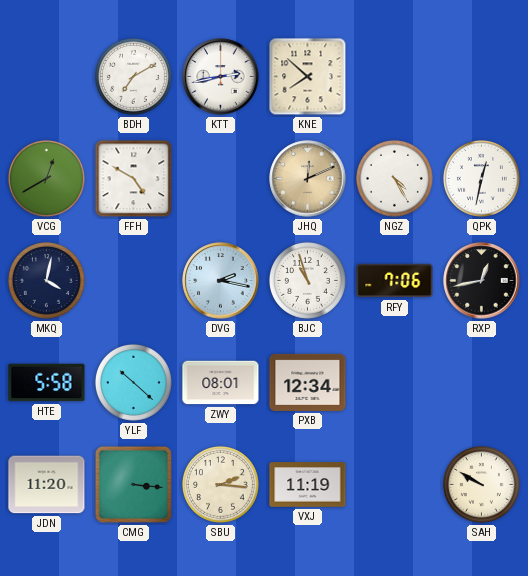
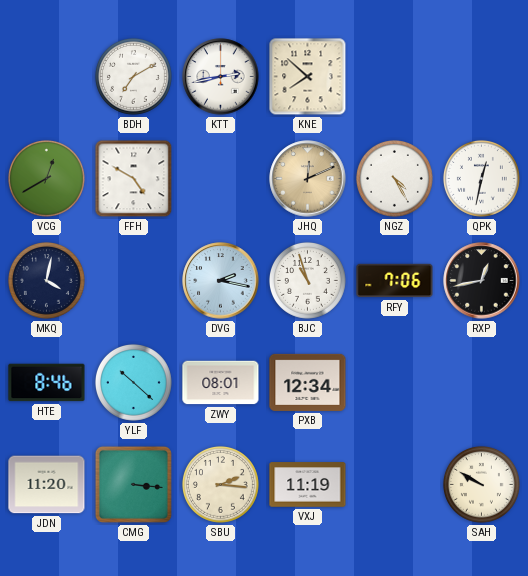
HTE: 5:58 -> 8:46 (47, 383)
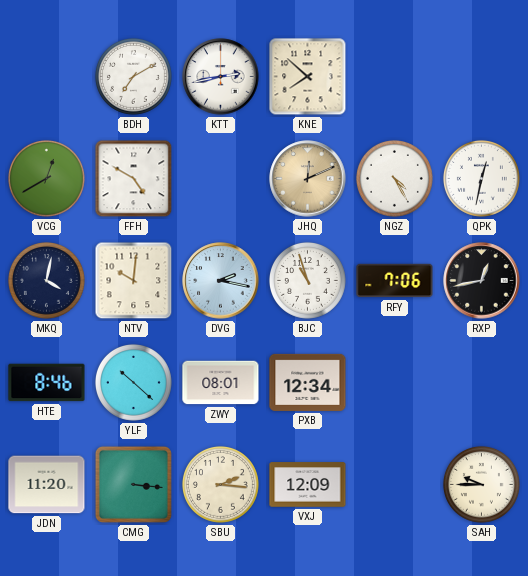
NTV: none -> 10:01 (134, 281)
VXJ: 11:19 -> 12:09 (308, 485)
SAH: 9:50 -> 9:45 (481, 484)
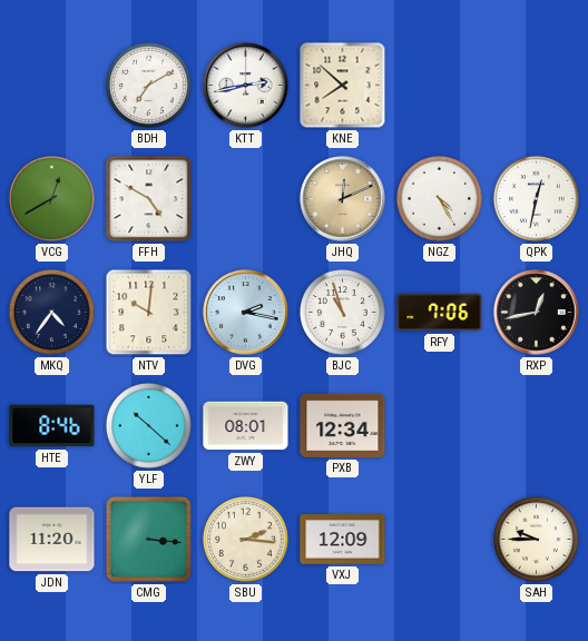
MKQ: 4:02 -> 4:36 (51, 312)
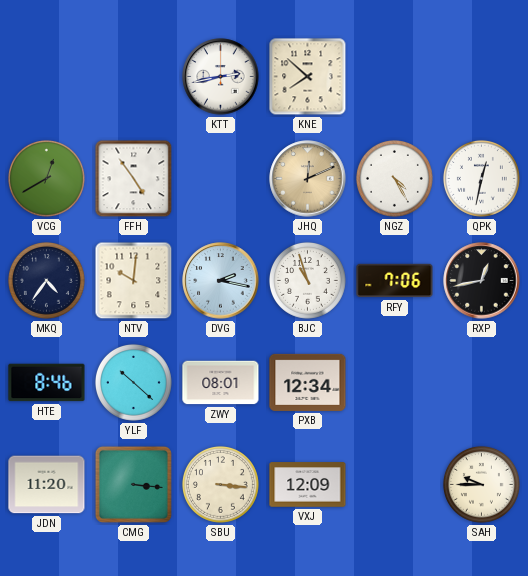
BDH: 7:10 -> none (148, 85)
FFH: 4:50 -> 4:54 (134, 179)
SBU: 2:16 -> 3:16 (220, 484)
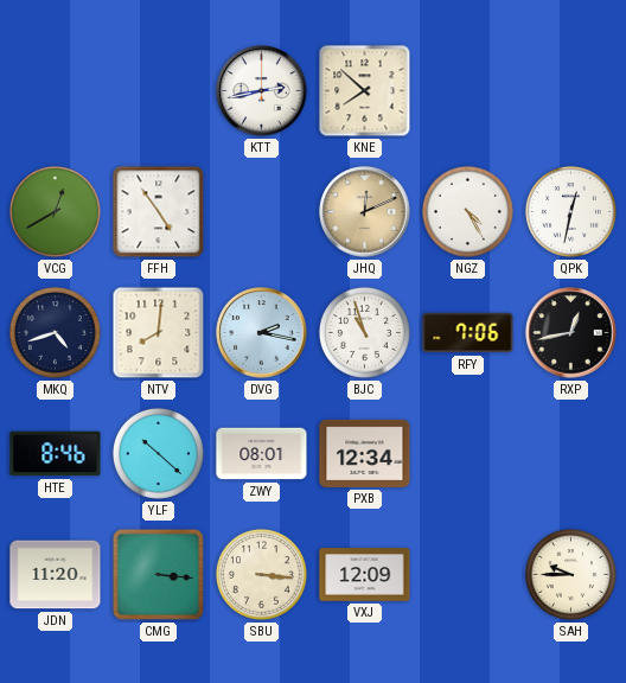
MKQ: 4:36 -> 4:42 (55, 332)
NTV: 10:01 -> 8:01 (159, 333)
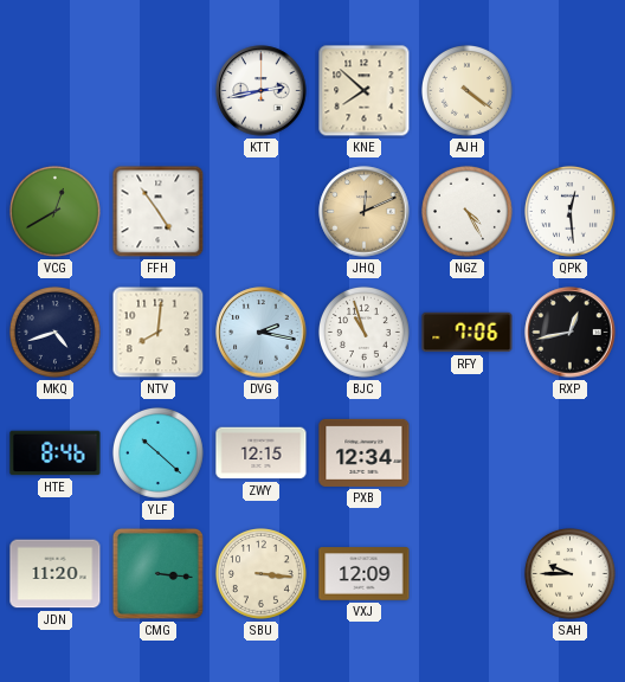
AJH: none -> 4:21 (466, 90)
QPK: 12:32 -> 12:29 (569, 211)
ZWY: 08:01 -> 12:15 (262, 453)
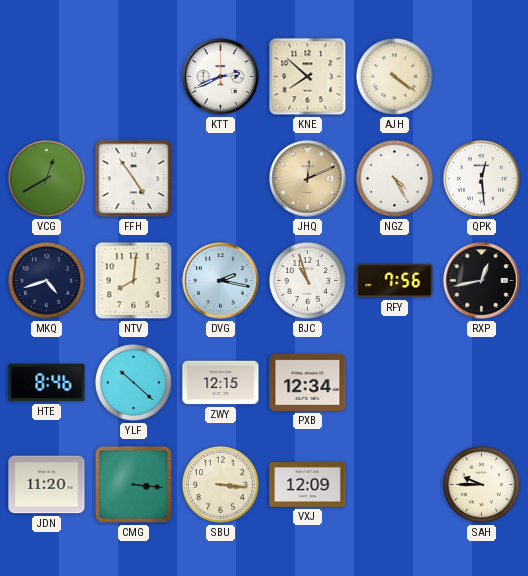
KTT: 2:43 -> 2:41 (221, 77)
RFY: 7:06 -> 7:56 (395, 281)
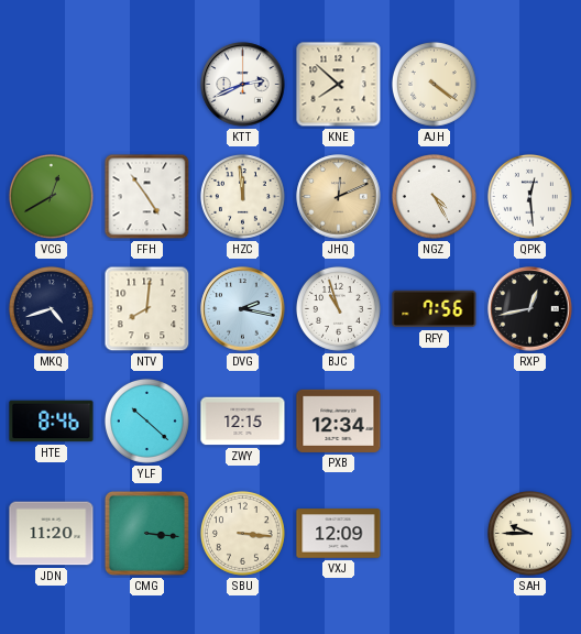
HZC: none -> 11:59 (242, 196)
